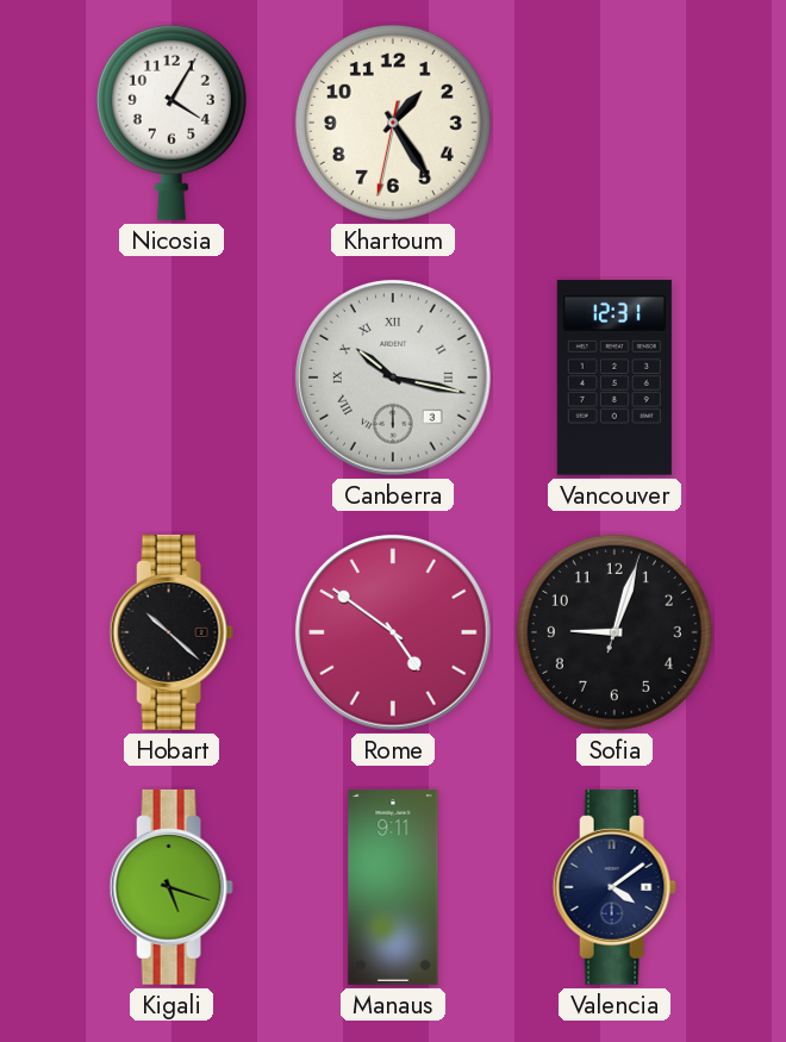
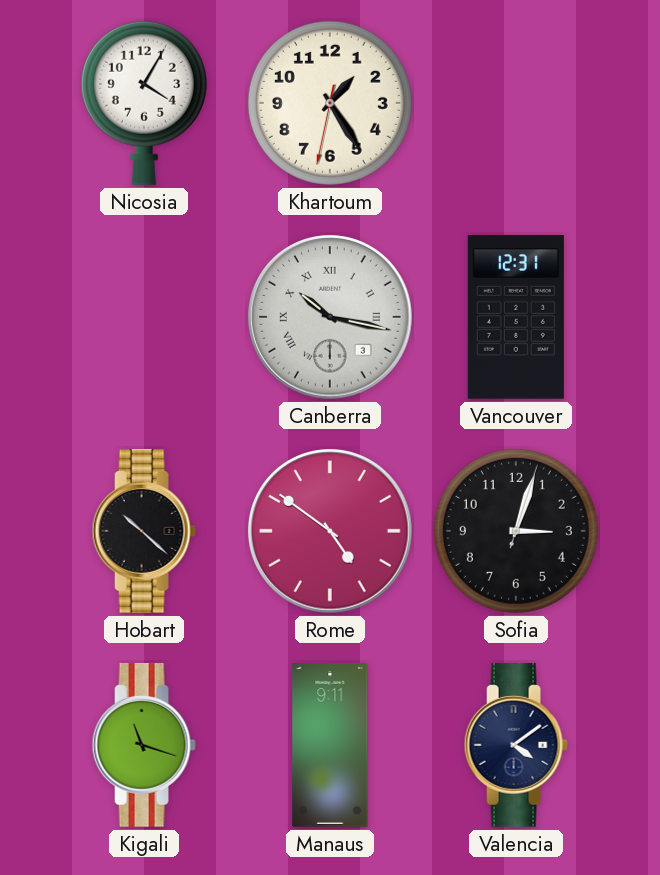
Sofia: 9:03 -> 3:03 (516, 531)
Kigali: 5:18 -> 11:18 (144, 745)
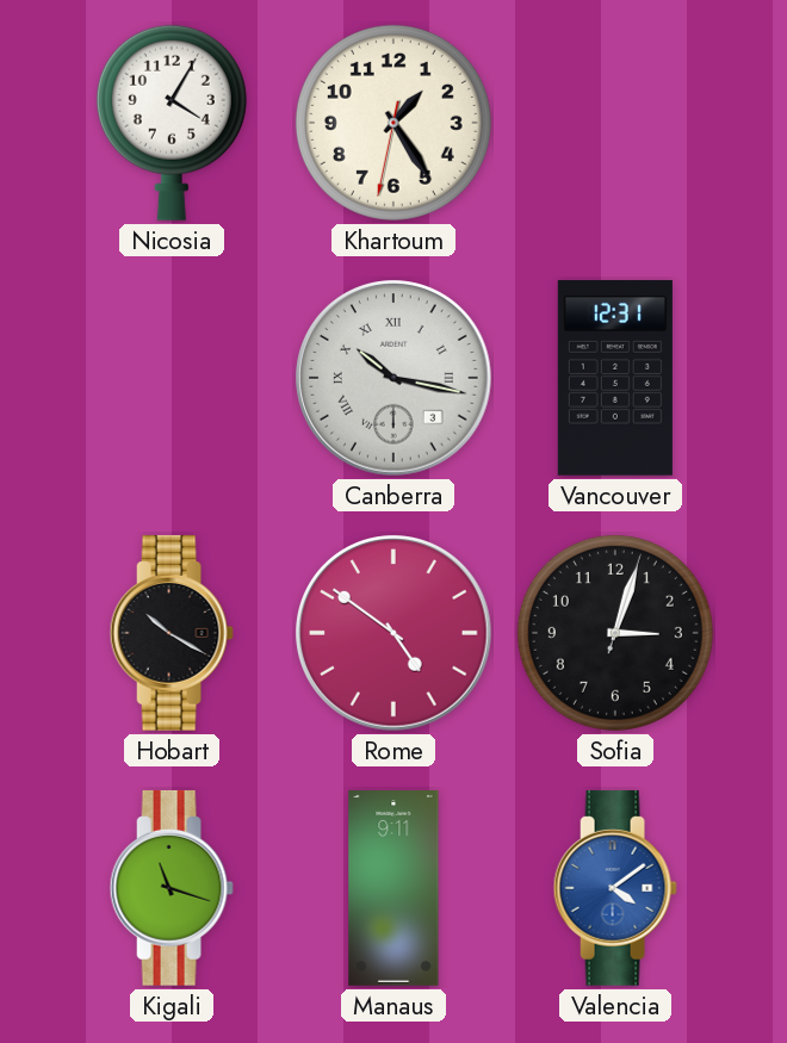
Hobart: 10:22 -> 10:20 (172, 633)
Valencia dial: navy -> blue (615, 888)
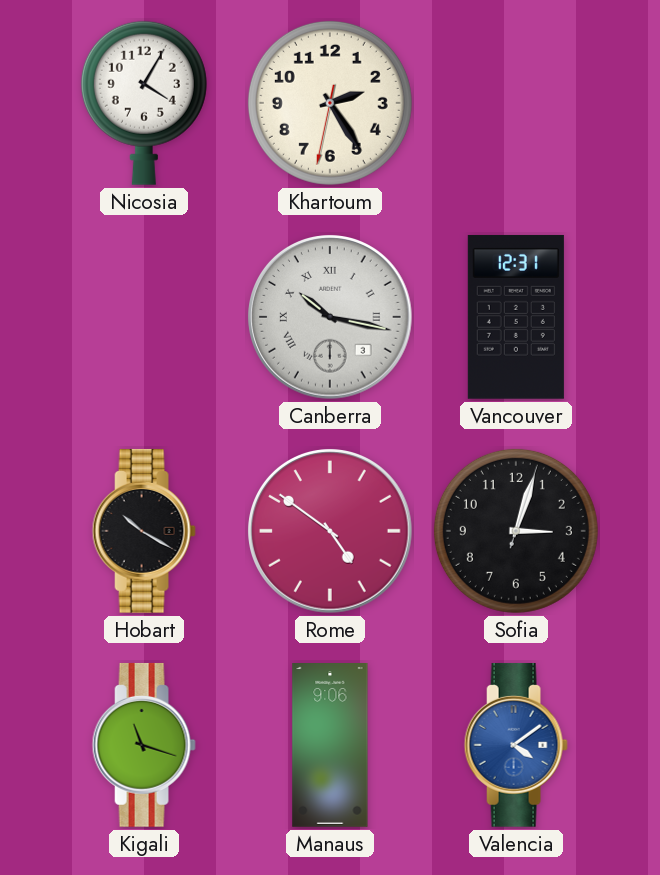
Khartoum: 1:24 -> 2:24 (330, 103)
Manaus: 9:11 -> 9:06 (330, 746)
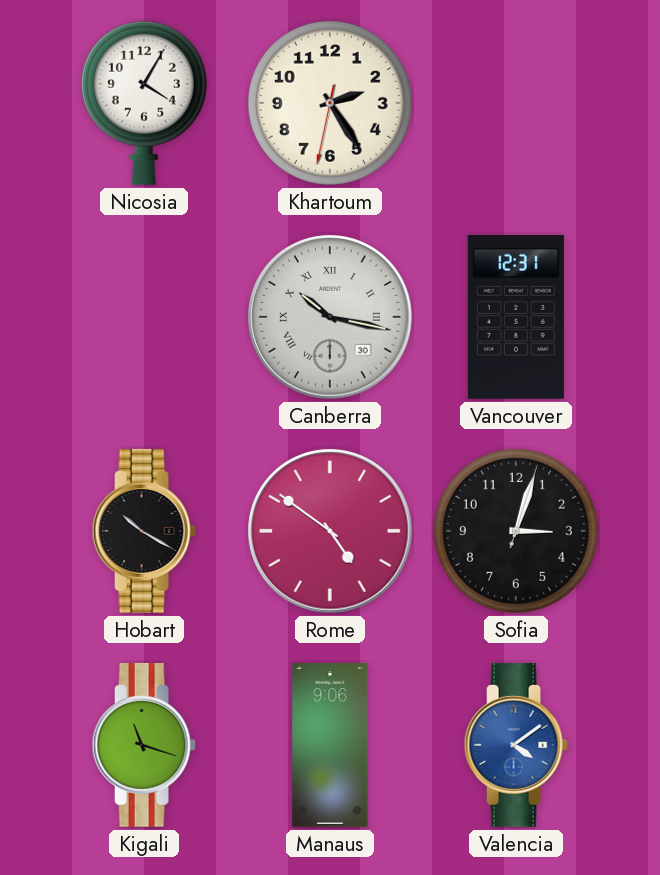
Canberra date: 3 -> 30 (331, 318)
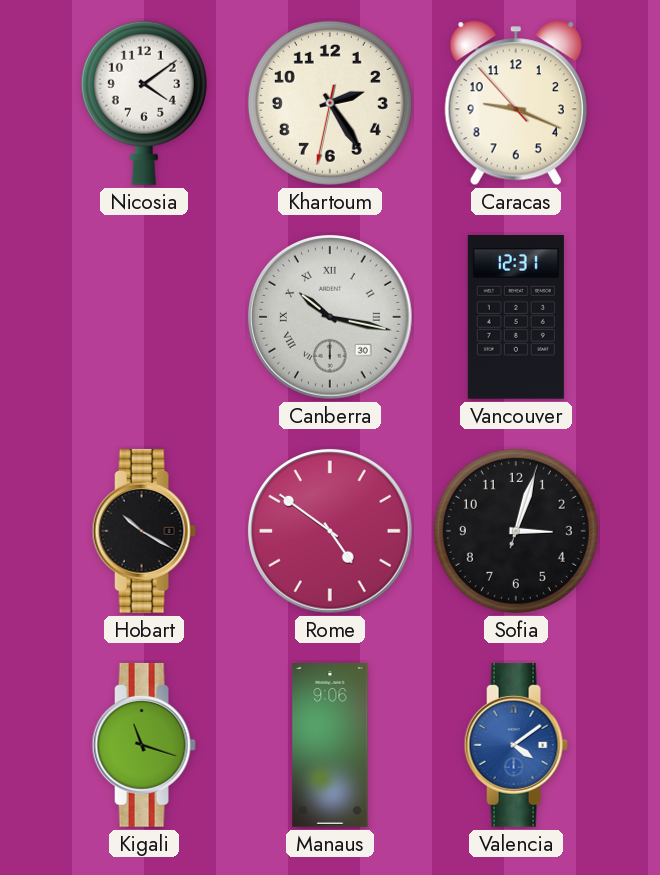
Nicosia: 4:05 -> 4:09 (144, 103)
Caracas: none -> 9:18 (516, 103)
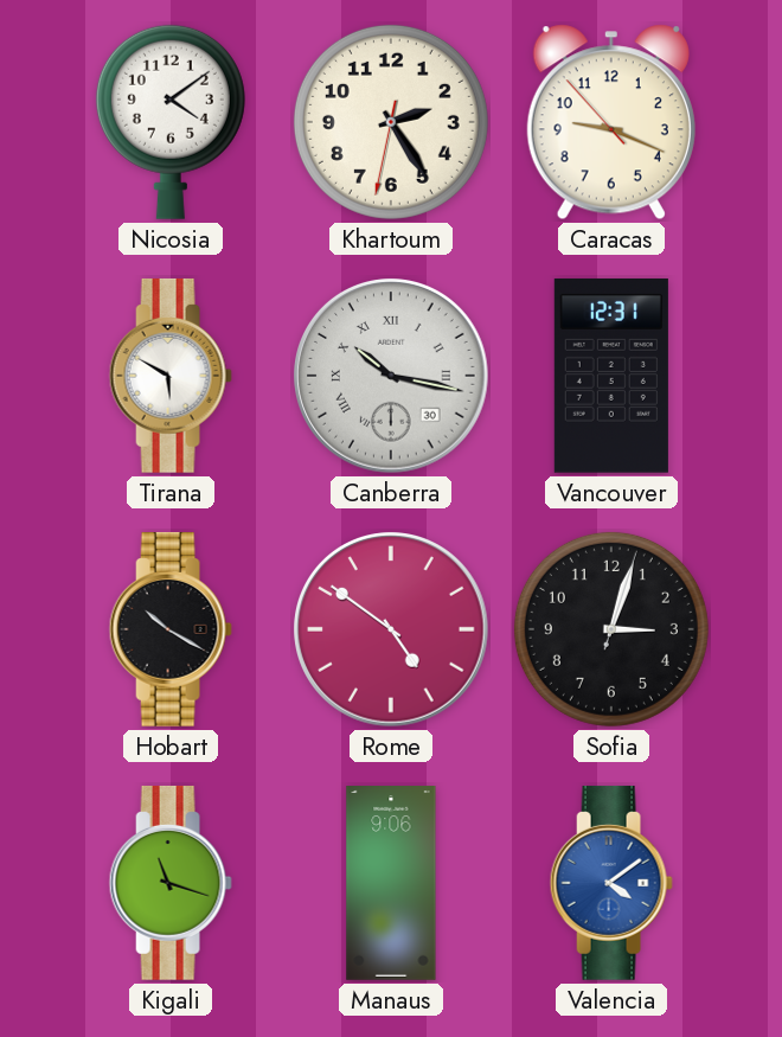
Tirana: none -> 5:50 (171, 376)
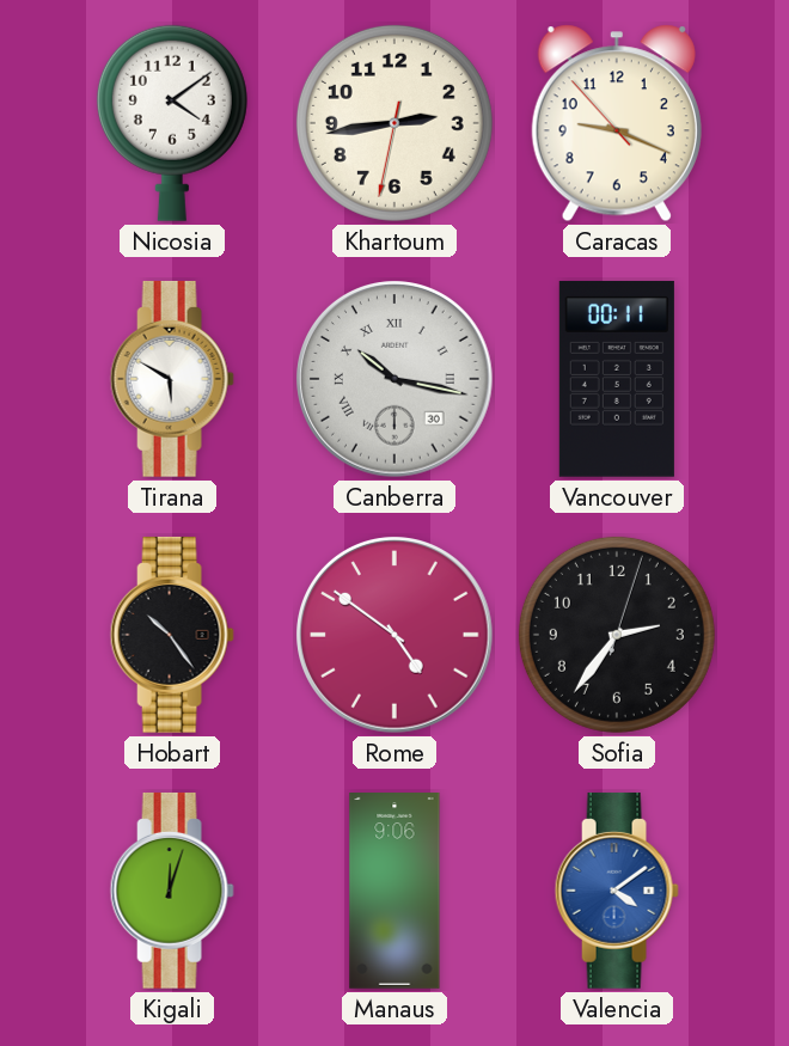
Khartoum: 2:24 -> 2:43 (395, 123)
Vancouver: 12:31 -> 00:11 (617, 379)
Hobart: 10:20 -> 10:24 (172, 635)
Sofia: 3:03 -> 2:36 (617, 635)
Kigali: 11:18 -> 12:03 (172, 891)
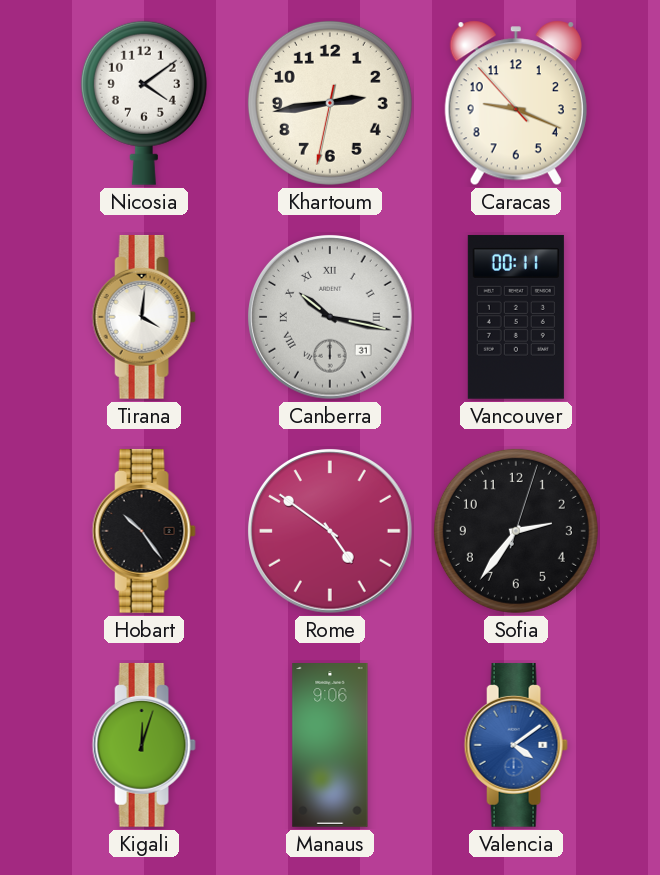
Tirana: 5:50 -> 4:01 (144, 317)
Canberra date: 30 -> 31 (331, 318)
